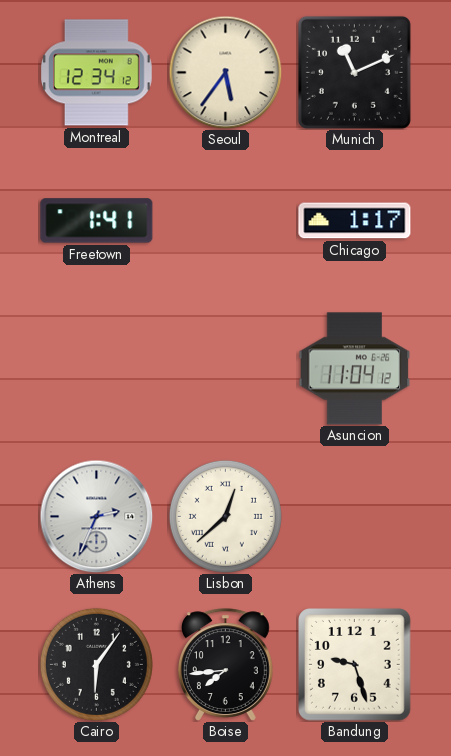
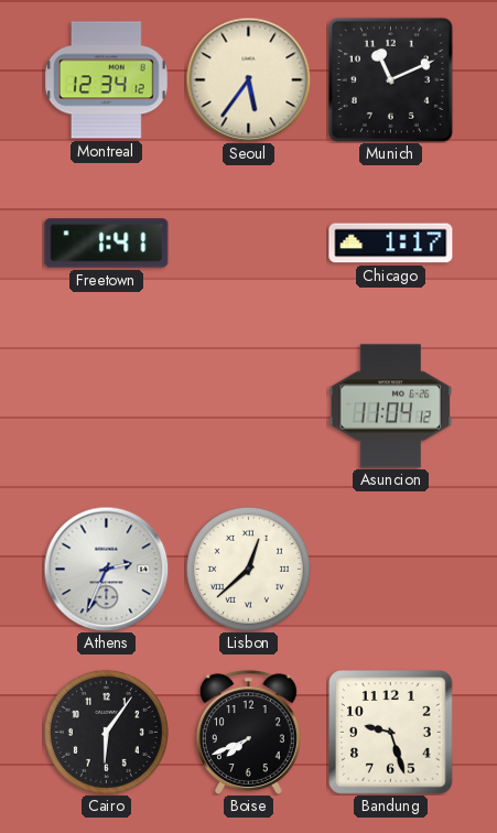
Boise: 7:44 -> 7:41 (248, 733)
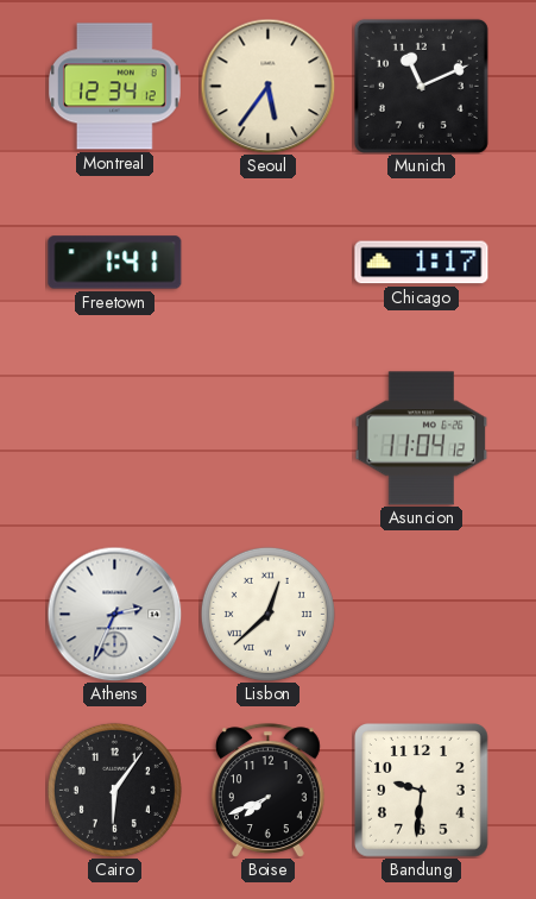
Bandung: 9:27 -> 9:31 (422, 791)
